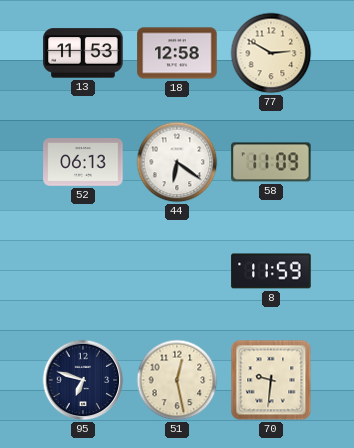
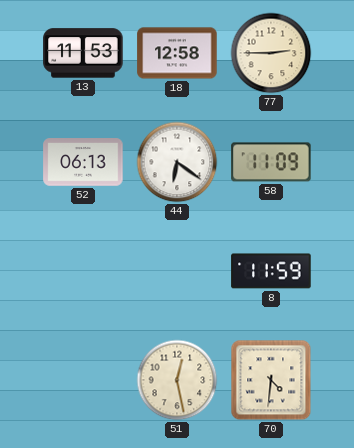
77: 2:50 -> 2:45 (271, 53)
95: 6:48 -> none (83, 380)
70: 9:31 -> 4:31 (271, 380)
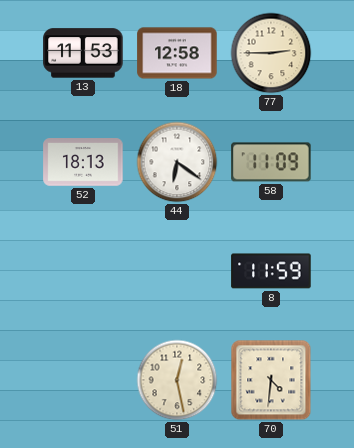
52: 06:13 -> 18:13 (83, 162)
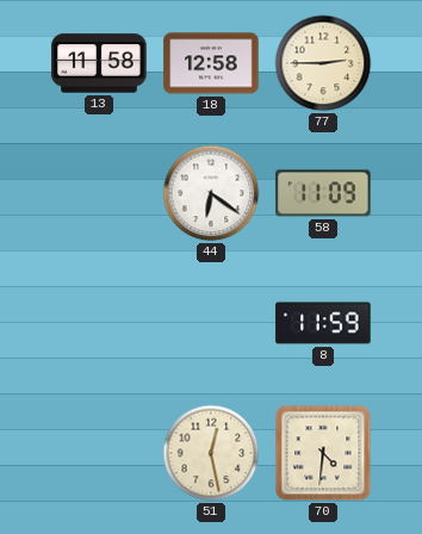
13: 11:53 -> 11:58 (99, 63)
52: 18:13 -> none (83, 162)
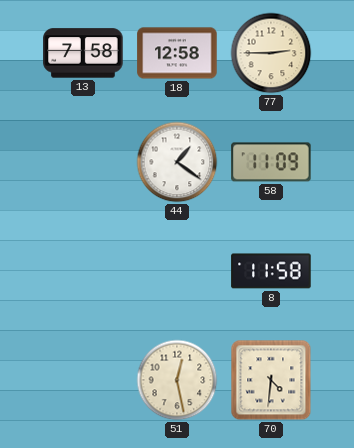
13: 11:58 -> 7:58 (83, 53)
44: 6:21 -> 1:21 (177, 162)
8: 11:59 -> 11:58 (271, 271)
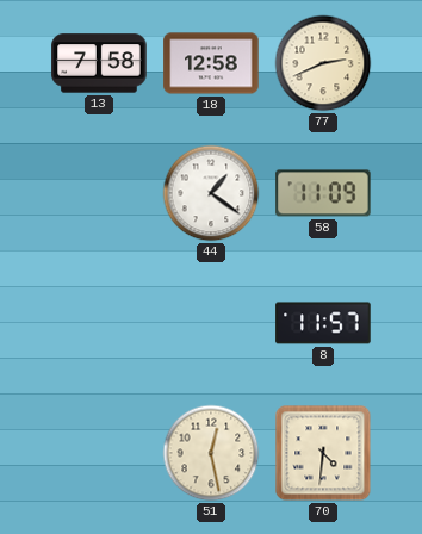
77: 2:45 -> 2:41 (323, 63)
8: 11:58 -> 11:57 (323, 323)
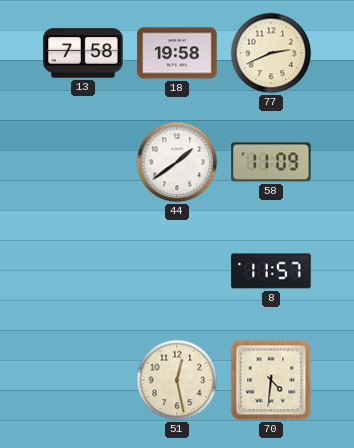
18: 12:58 -> 19:58 (177, 53)
44: 1:21 -> 1:39 (177, 162)
